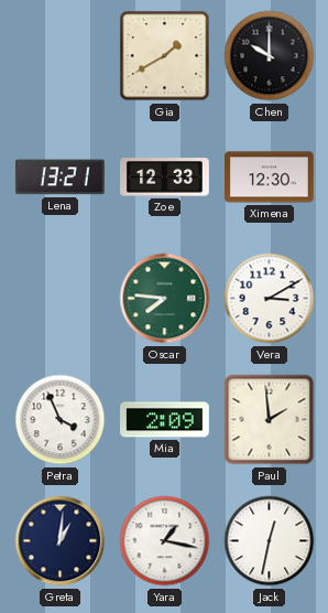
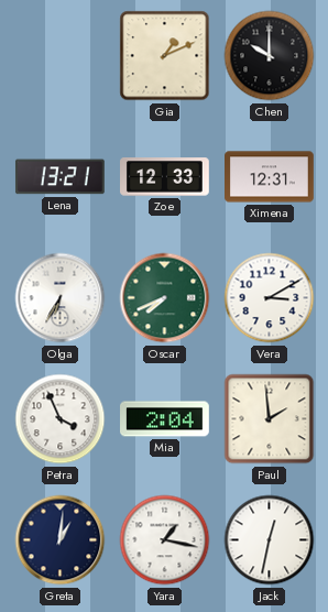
Gia: 1:40 -> 1:11 (165, 56)
Ximena: 12:30 -> 12:31 (270, 177)
Olga: none -> 6:35 (61, 298)
Oscar: 7:46 -> 7:41 (165, 298)
Mia: 2:09 -> 2:04 (165, 419)
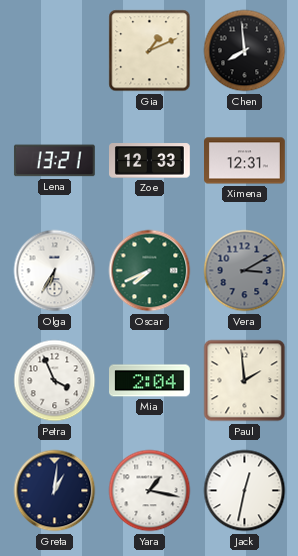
Chen: 10:00 -> 7:59 (245, 51)
Vera dial: white -> grey (245, 271)
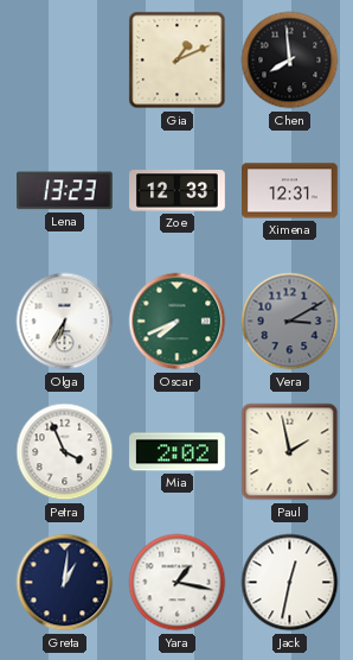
Lena: 13:21 -> 13:23 (64, 191)
Mia: 2:04 -> 2:02 (178, 452)
Paul: 1:59 -> 1:58 (290, 452)
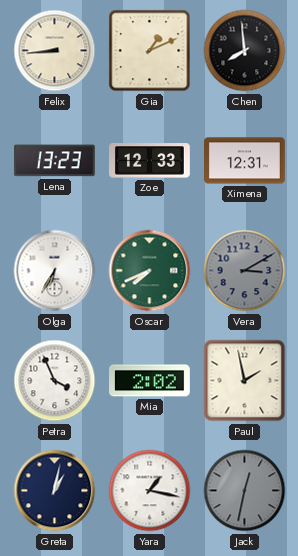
Felix: none -> 8:44 (55, 51)
Greta: 1:01 -> 1:02 (55, 491)
Jack dial: white -> grey (245, 491)
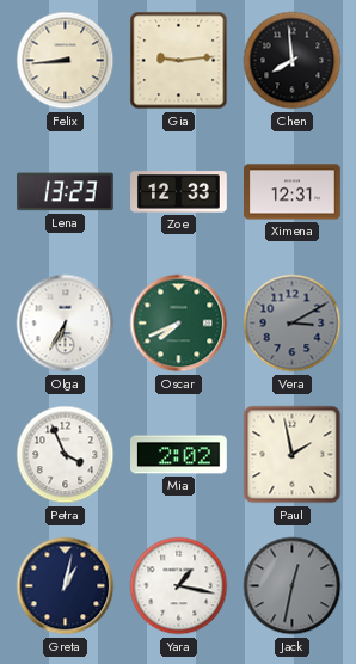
Gia: 1:11 -> 9:14 (179, 61)
